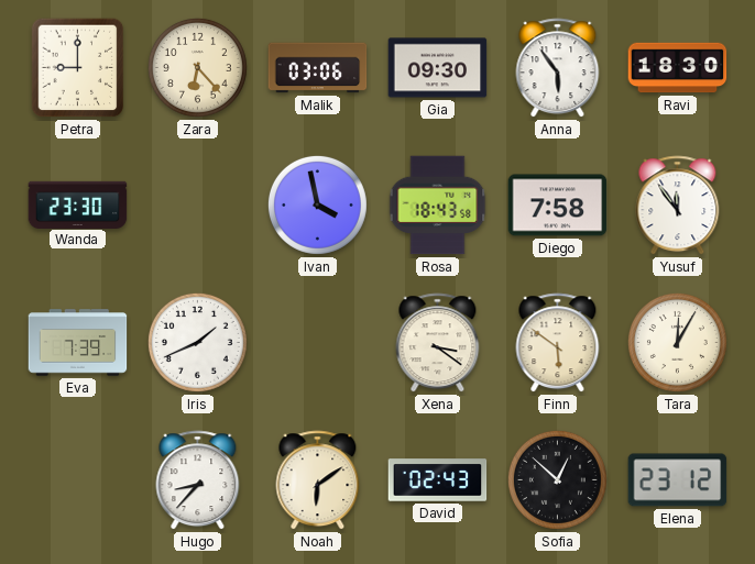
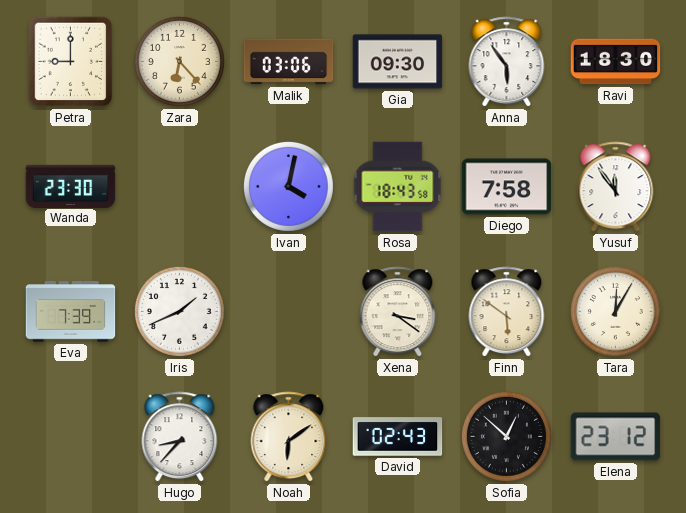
Ivan: 3:58 -> 4:02 (288, 186)
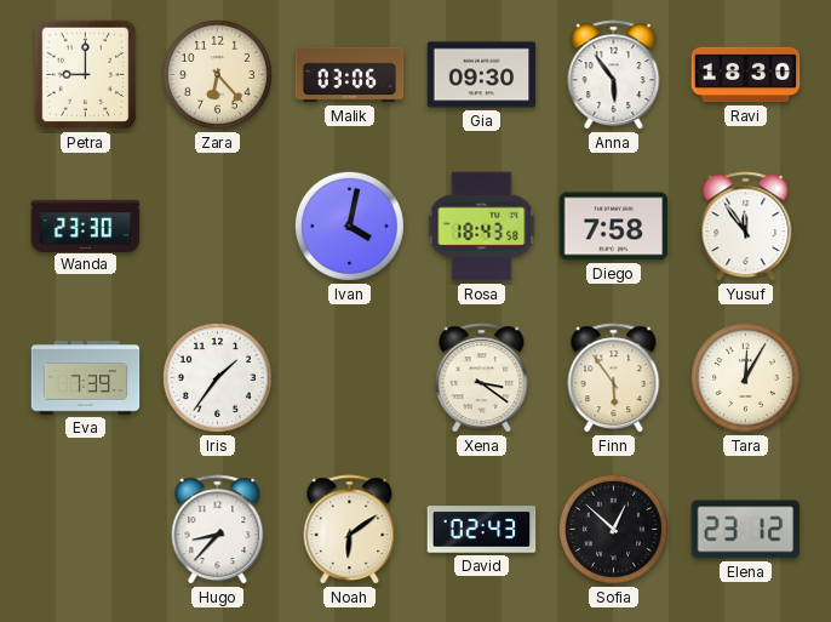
Iris: 1:41 -> 1:36 (217, 377)
Finn: 5:51 -> 5:54 (614, 378)
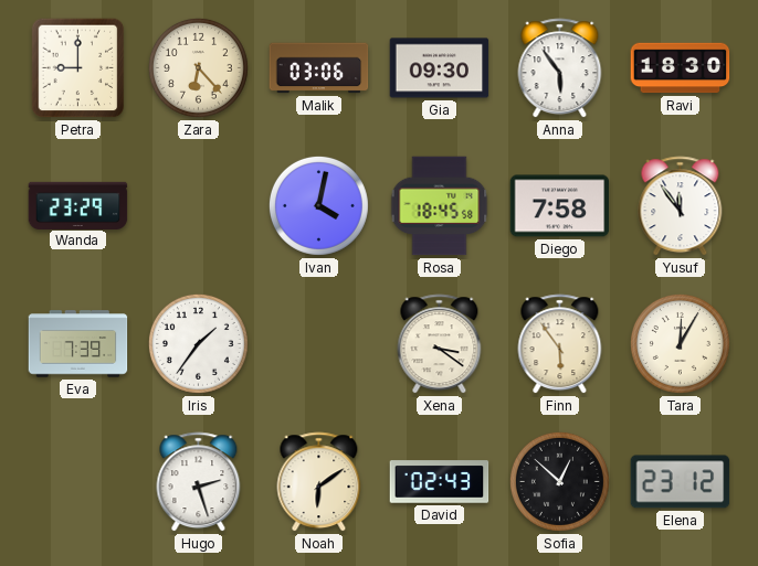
Wanda: 23:30 -> 23:29 (78, 205)
Rosa: 18:43 -> 18:45 (440, 206)
Hugo: 8:37 -> 2:27 (199, 482)
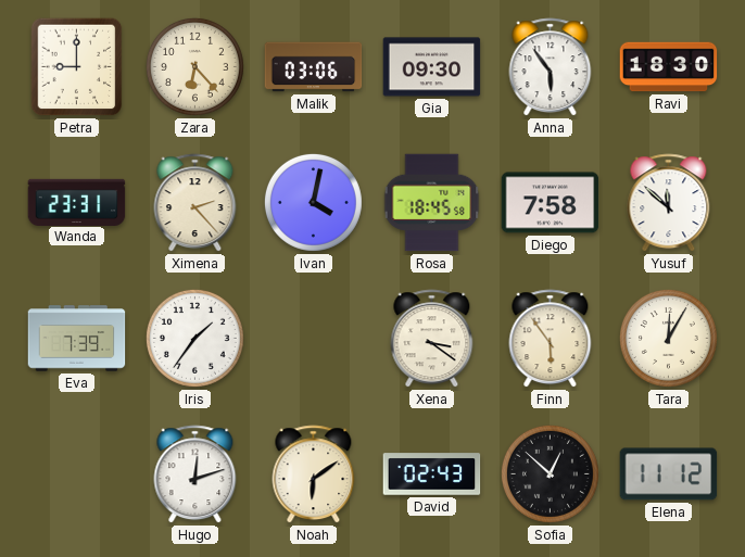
Wanda: 23:29 -> 23:31 (77, 202)
Ximena: none -> 2:23 (195, 203)
Yusuf: 11:54 -> 11:52 (669, 203)
Hugo: 2:27 -> 12:12 (195, 474)
Elena: 23:12 -> 11:12 (669, 474)
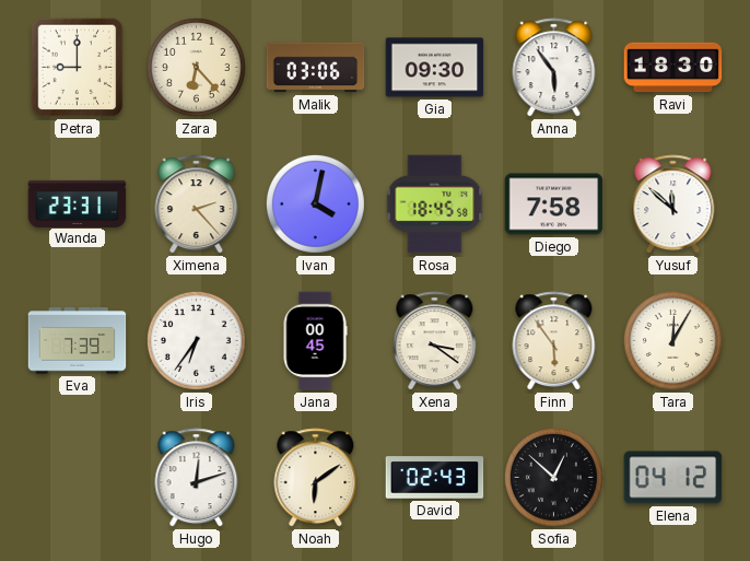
Iris: 1:36 -> 6:36 (196, 340)
Jana: none -> 00:45 (315, 341)
Elena: 11:12 -> 04:12 (673, 478)
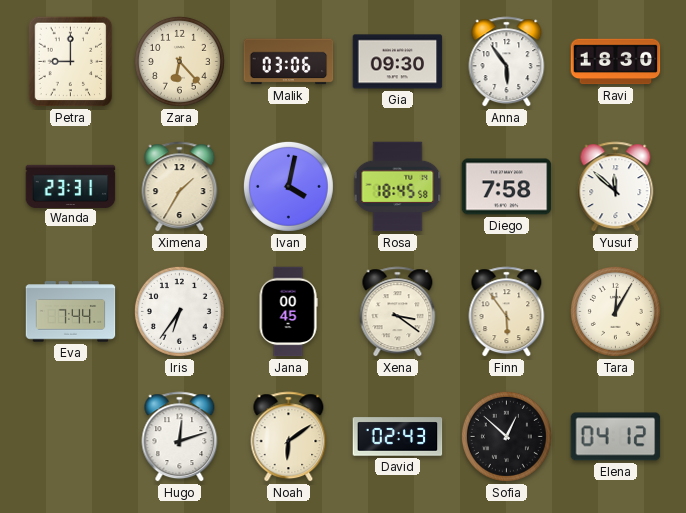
Ximena: 2:23 -> 1:35 (180, 187)
Eva: 7:39 -> 7:44 (71, 312)
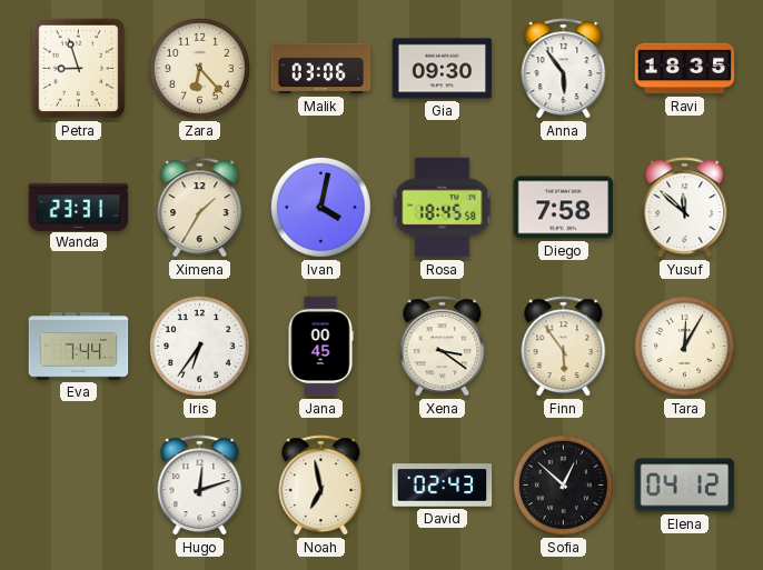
Petra: 9:00 -> 8:57 (79, 69)
Ravi: 18:30 -> 18:35 (685, 69)
Noah: 6:09 -> 6:58 (321, 486)
